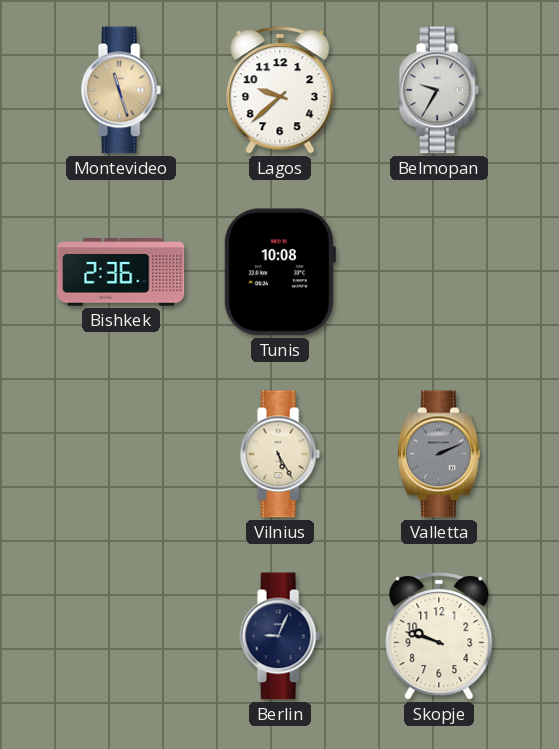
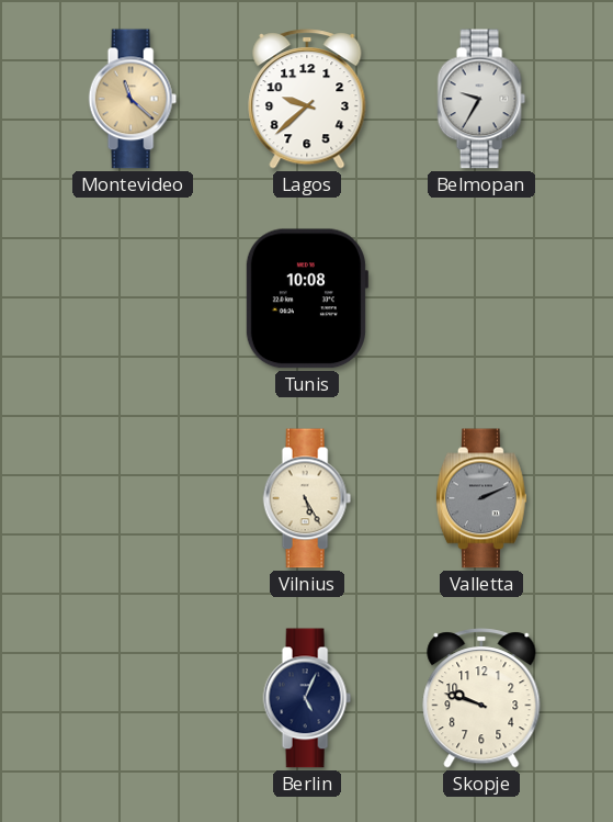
Montevideo: 11:27 -> 11:22 (133, 99)
Bishkek: 2:36 -> none (121, 272)
Berlin: 9:04 -> 5:04 (307, 698)
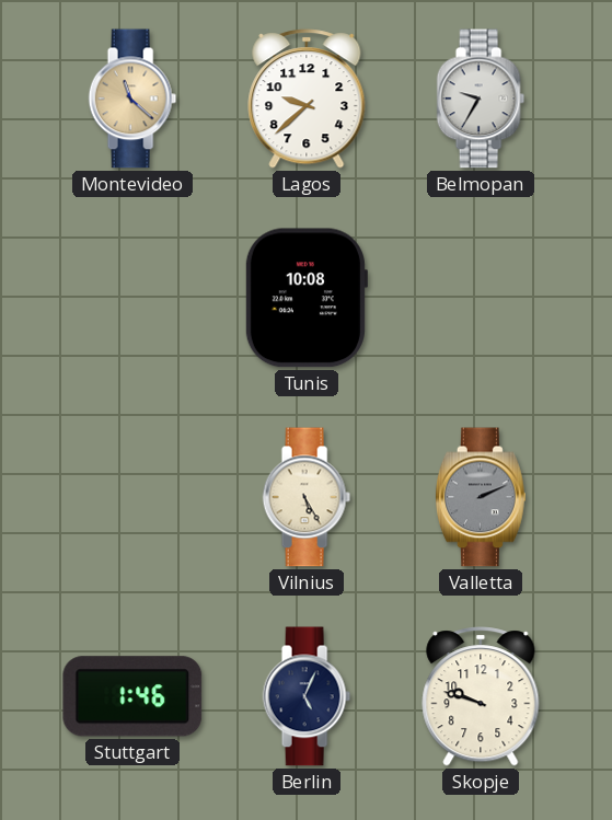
Stuttgart: none -> 1:46 (132, 696)
